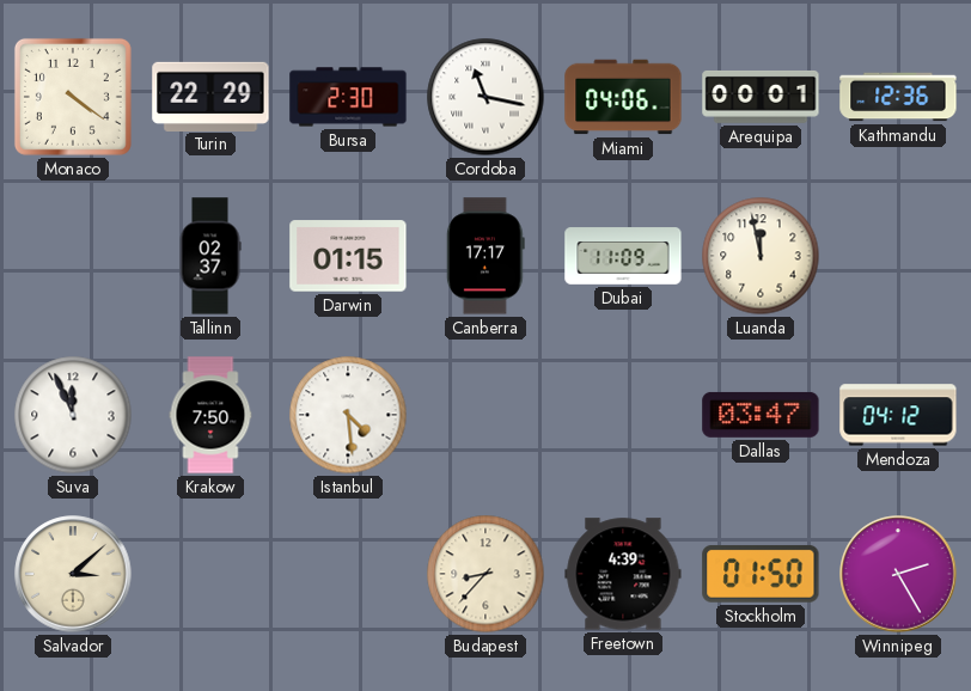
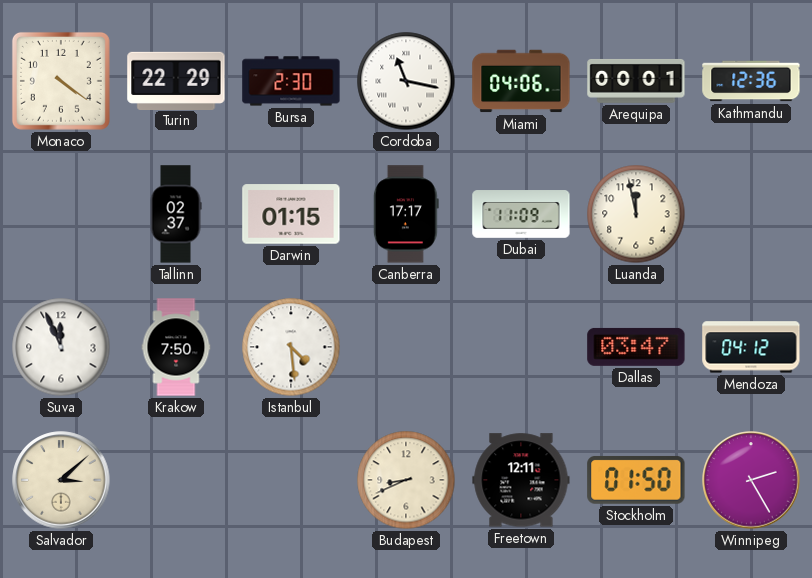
Budapest: 8:37 -> 8:41 (406, 480)
Freetown: 4:39 -> 12:11 (521, 480)
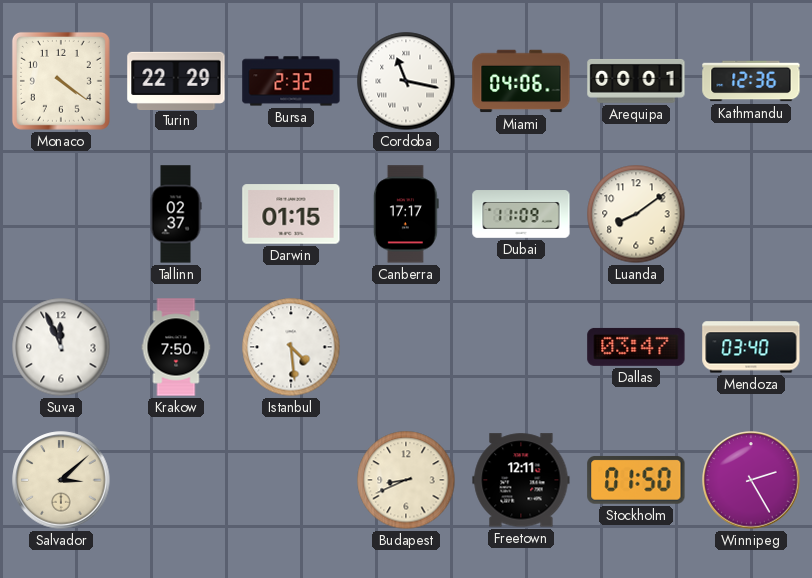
Bursa: 2:30 -> 2:32 (291, 81)
Luanda: 11:58 -> 8:09 (636, 214)
Mendoza: 04:12 -> 03:40 (751, 347)
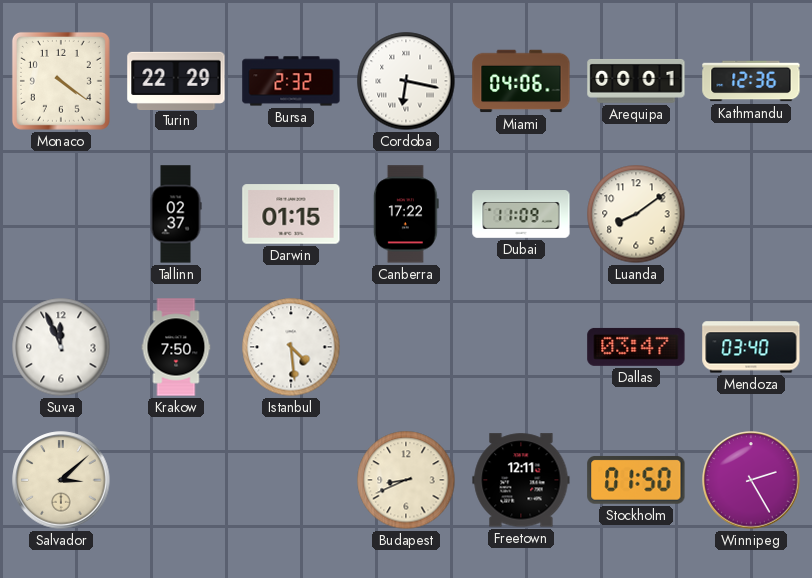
Cordoba: 11:17 -> 6:17 (406, 81)
Canberra: 17:17 -> 17:22 (406, 214)
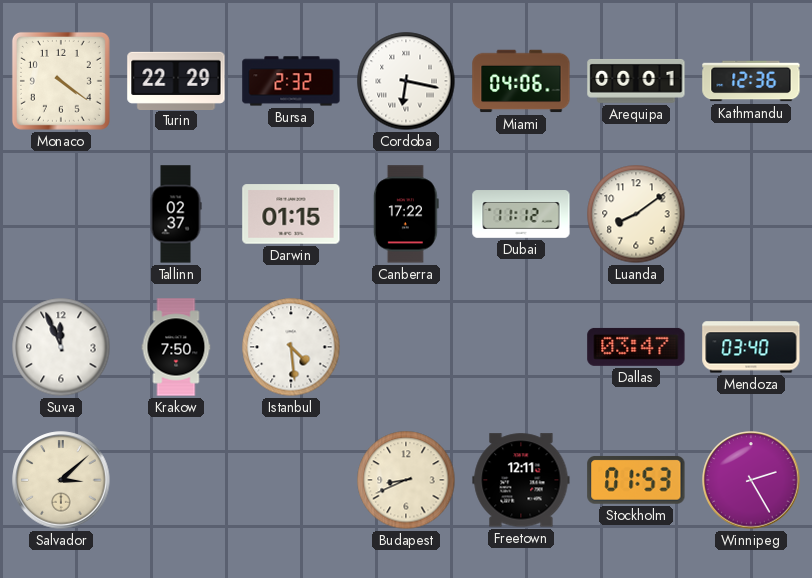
Dubai: 11:09 -> 11:12 (521, 214)
Stockholm: 01:50 -> 01:53 (636, 480)
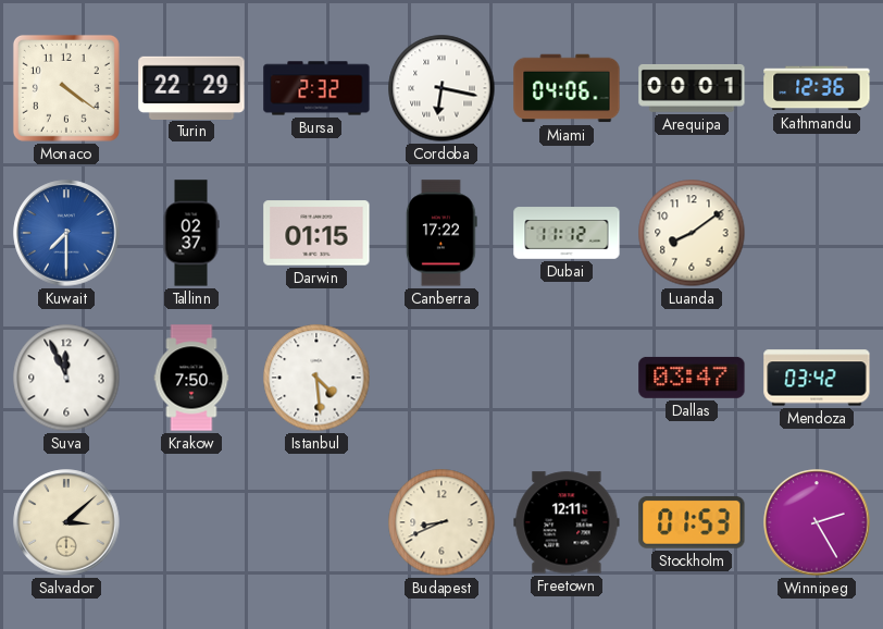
Kuwait: none -> 7:30 (66, 233)
Mendoza: 03:40 -> 03:42 (817, 378)
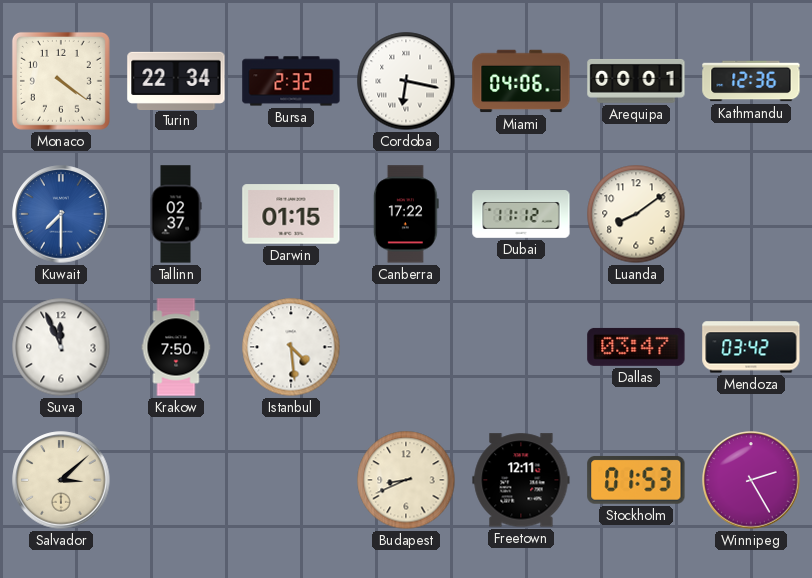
Turin: 22:29 -> 22:34 (176, 80)
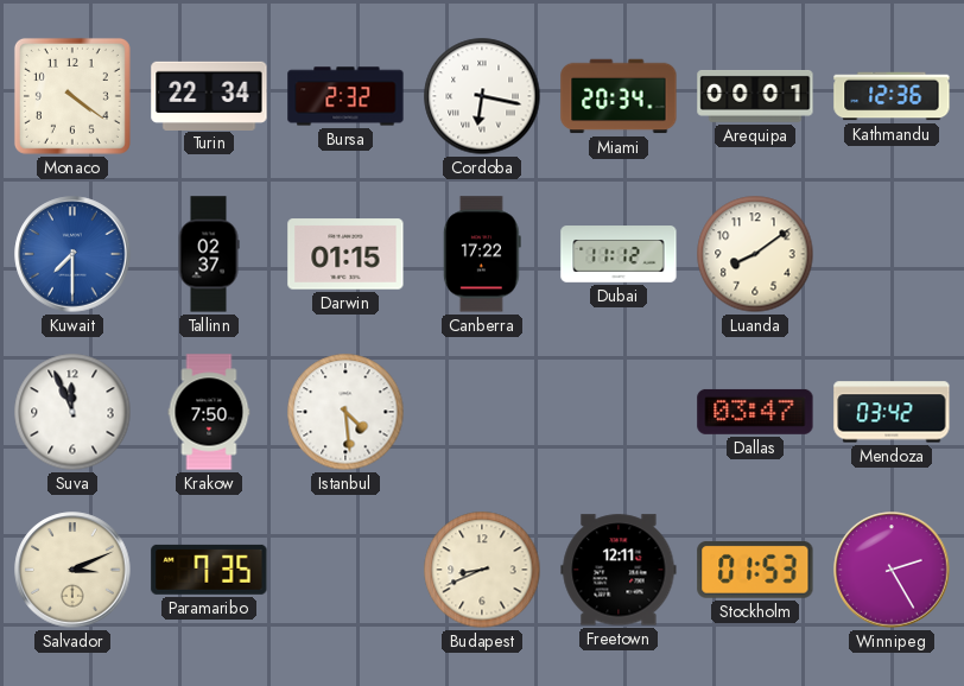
Miami: 04:06 -> 20:34 (619, 96)
Salvador: 3:08 -> 3:11 (72, 570)
Paramaribo: none -> 7:35 (209, 570)
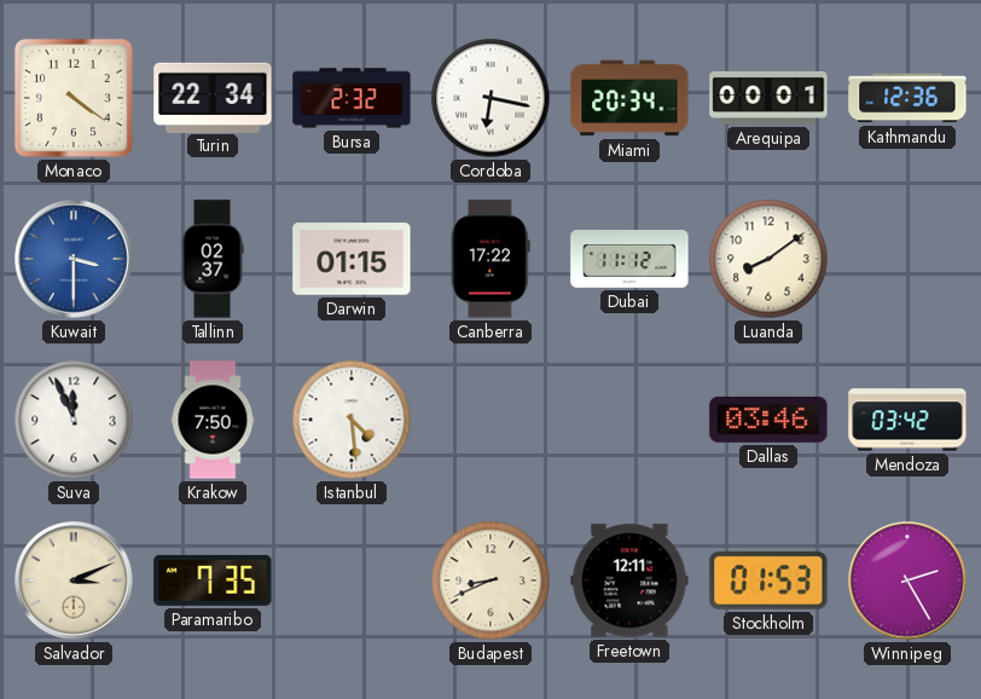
Kuwait: 7:30 -> 3:30 (74, 259)
Dallas: 03:47 -> 03:46 (768, 420)
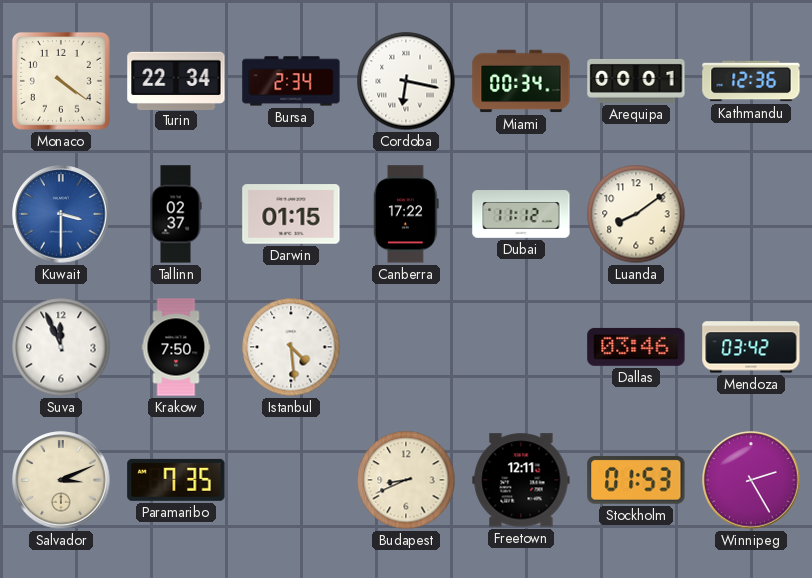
Bursa: 2:32 -> 2:34 (291, 81)
Miami: 20:34 -> 00:34 (521, 81)
